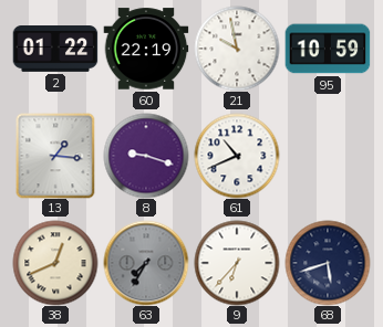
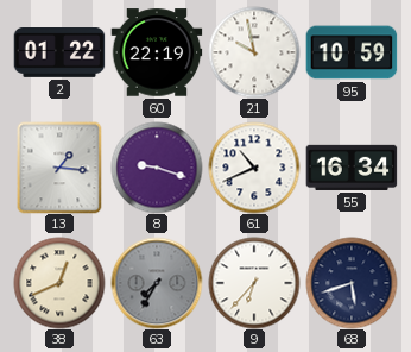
55: none -> 16:34 (352, 168)
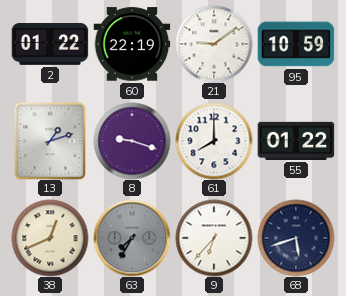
21: 9:58 -> 9:09 (214, 44)
13: 1:16 -> 1:12 (50, 141)
61: 10:41 -> 8:00 (214, 141)
55: 16:34 -> 01:22 (296, 141)
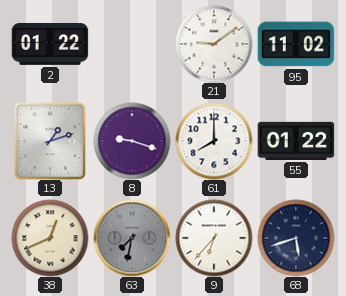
60: 22:19 -> none (132, 44)
95: 10:59 -> 11:02 (296, 44)
63: 7:35 -> 7:32 (132, 238)
